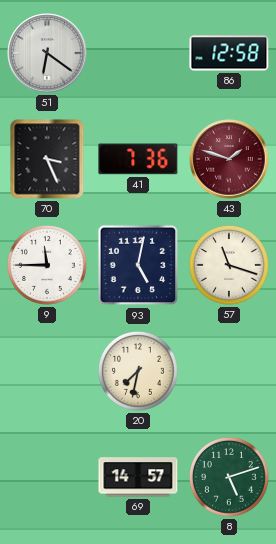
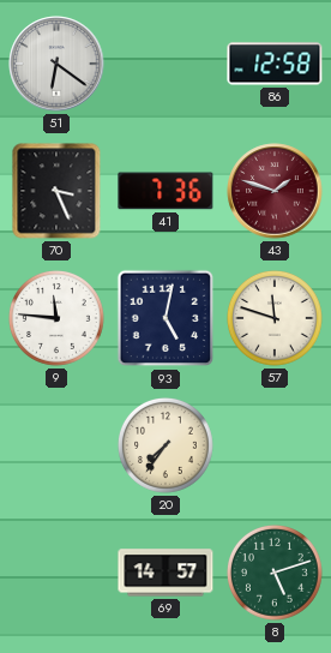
9: 11:45 -> 11:46 (58, 319)
57: 11:18 -> 11:48 (276, 319)
20: 7:32 -> 7:36 (167, 447)
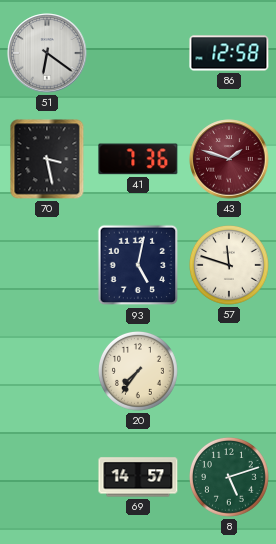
70: 3:26 -> 3:28 (47, 159)
9: 11:46 -> none (58, 319)
